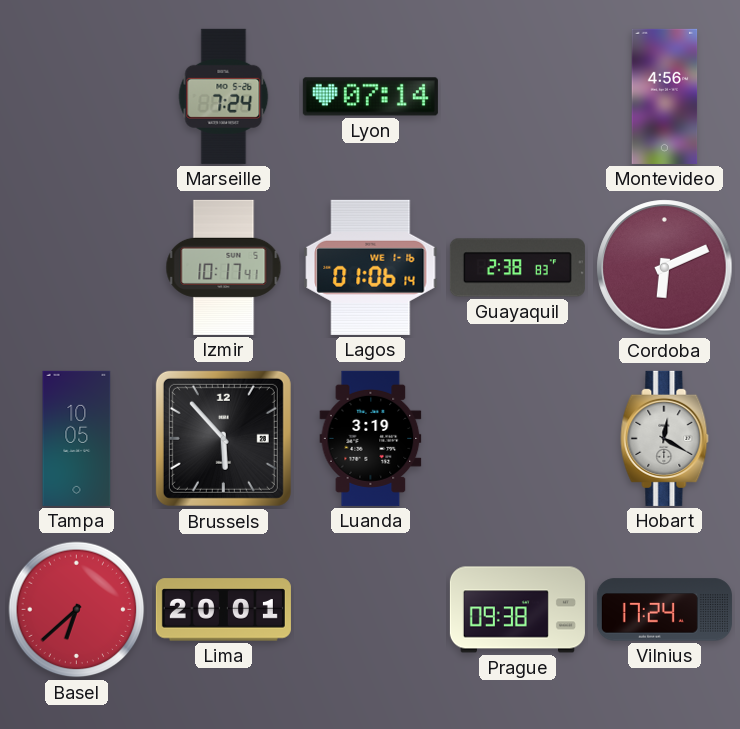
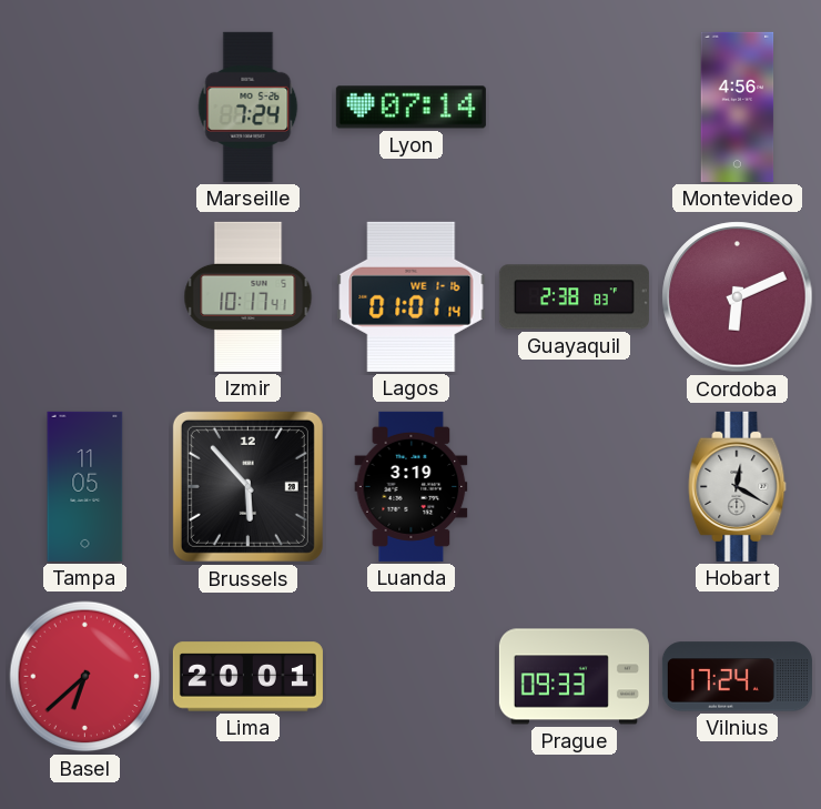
Lagos: 01:06 -> 01:01 (412, 296)
Tampa: 10:05 -> 11:05 (85, 486)
Prague: 09:38 -> 09:33 (574, 677)
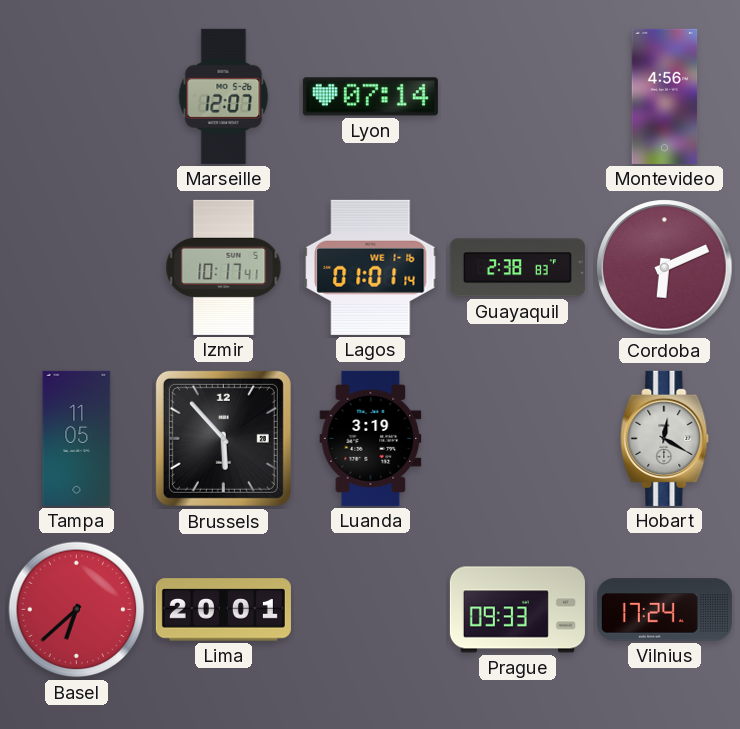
Marseille: 7:24 -> 12:07 (224, 96)
